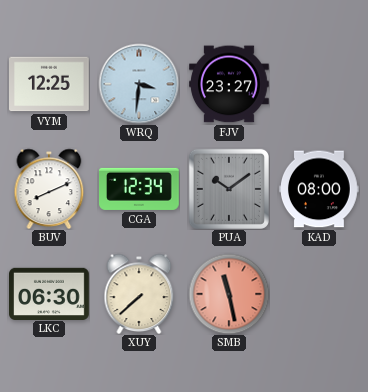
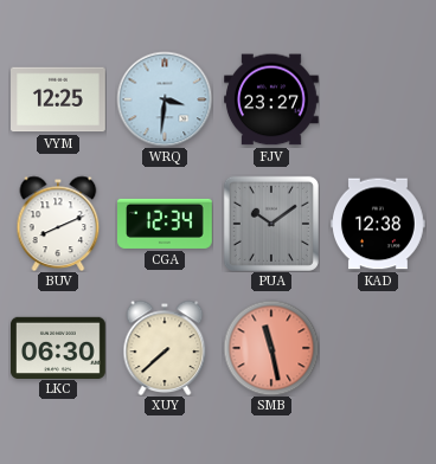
KAD: 08:00 -> 12:38 (379, 224)
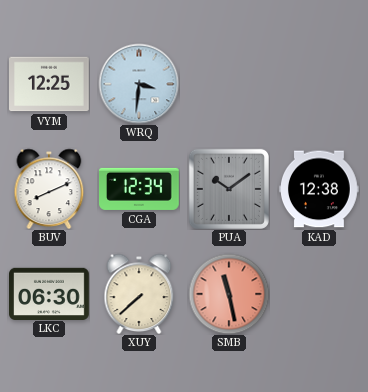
FJV: 23:27 -> none (272, 99)
